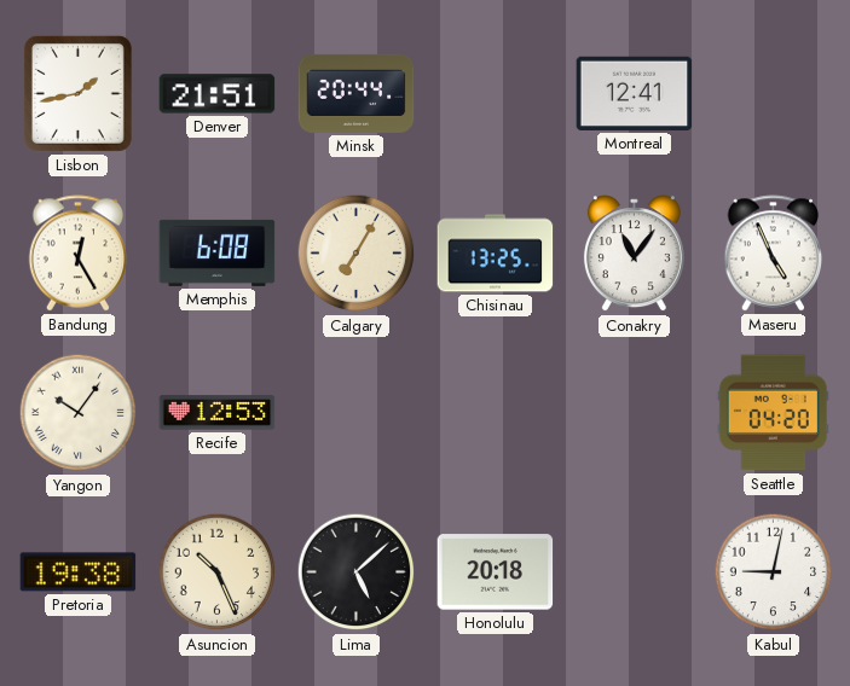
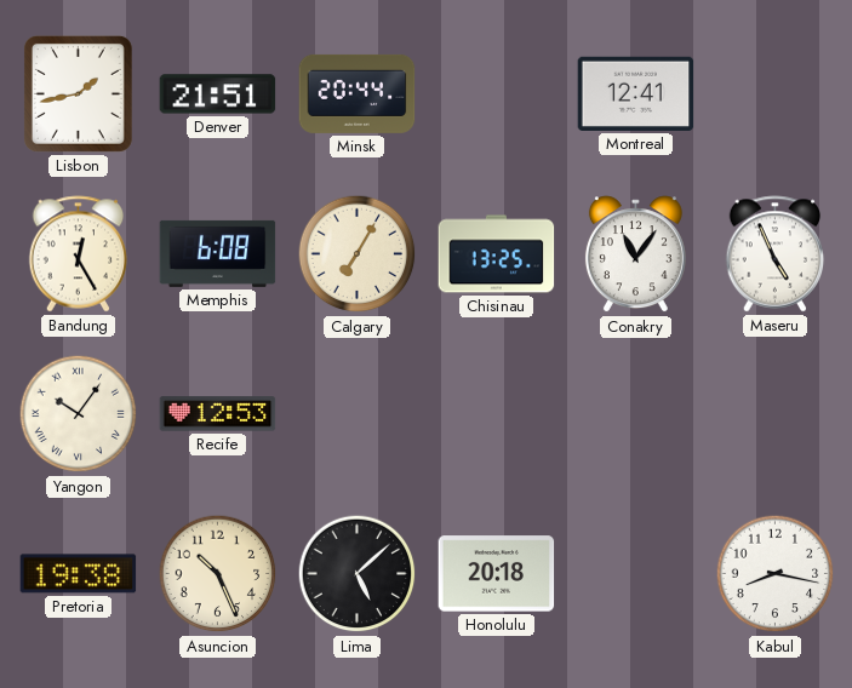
Seattle: 04:20 -> none (773, 413)
Kabul: 9:02 -> 8:17 (776, 574)
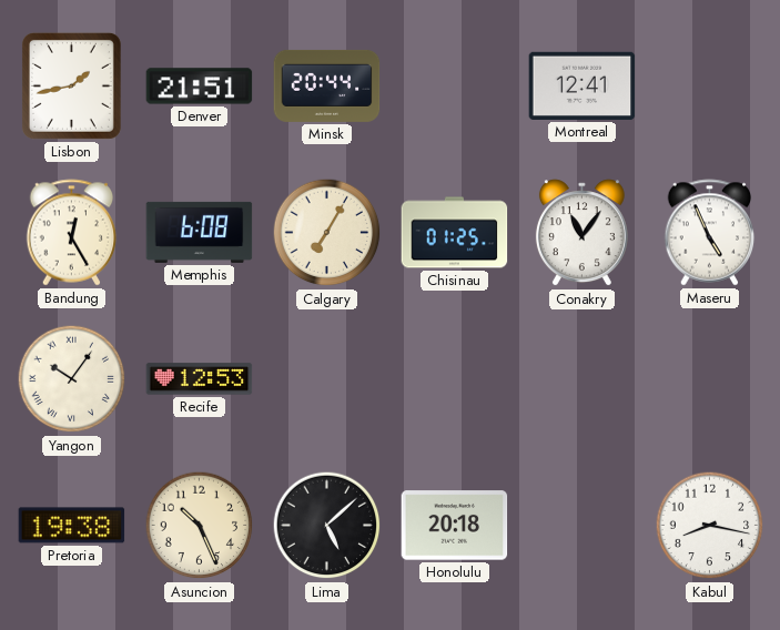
Chisinau: 13:25 -> 01:25 (455, 233)
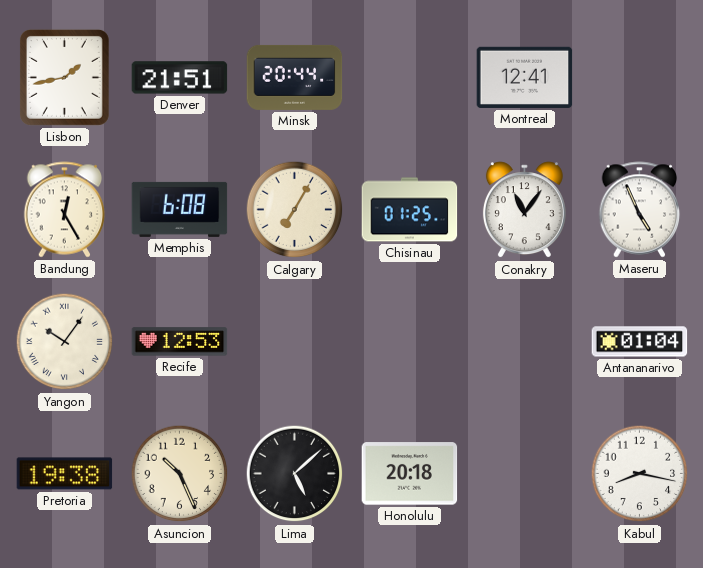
Antananarivo: none -> 01:04 (640, 342)
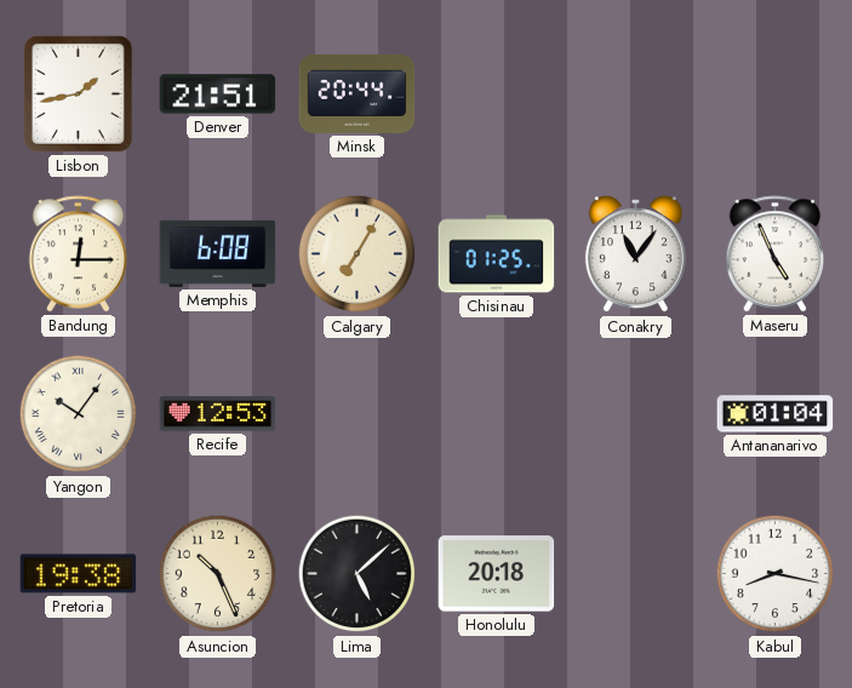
Montreal: 12:41 -> none (525, 77)
Bandung: 12:25 -> 12:15 (79, 254)
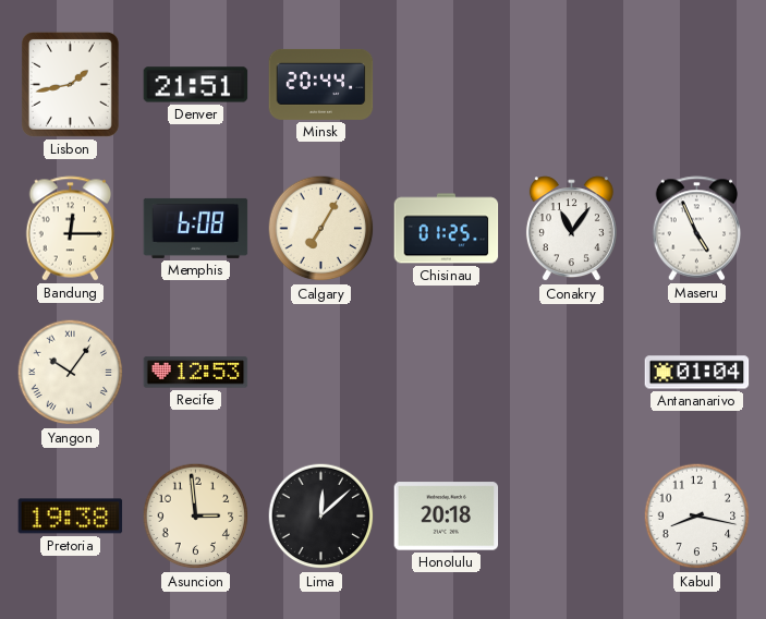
Asuncion: 10:26 -> 2:59 (196, 517)
Lima: 5:08 -> 12:08 (321, 517)
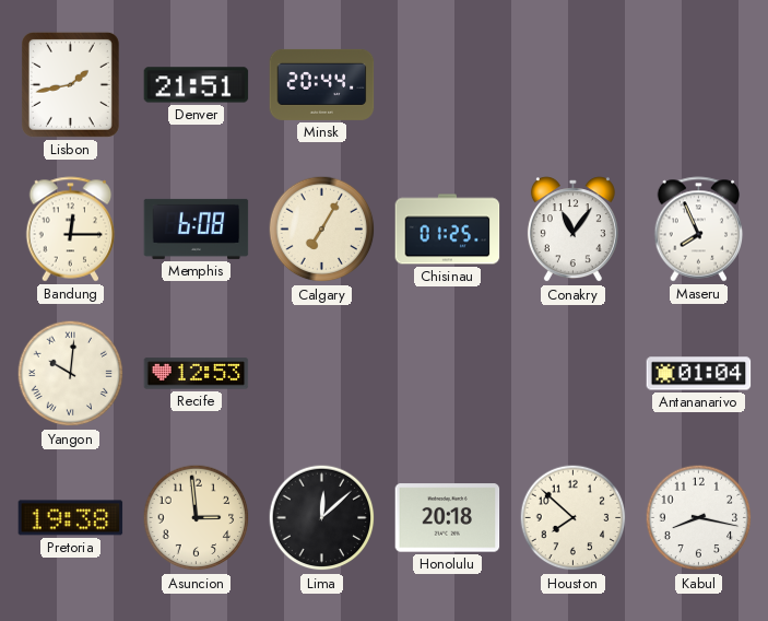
Maseru: 4:56 -> 7:56 (699, 230)
Yangon: 10:06 -> 10:01 (71, 374)
Houston: none -> 7:52 (574, 518)
